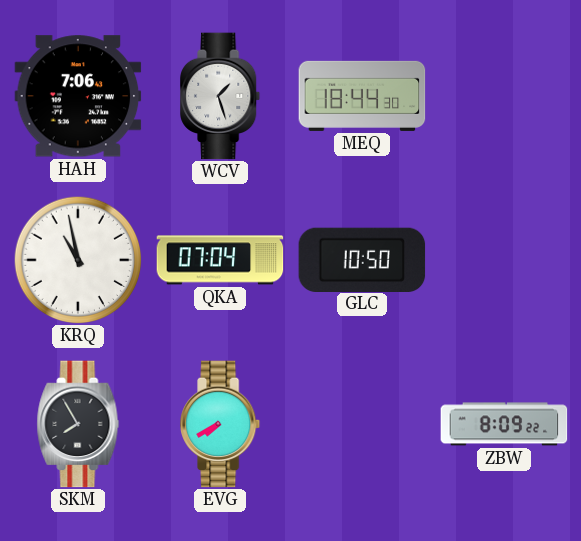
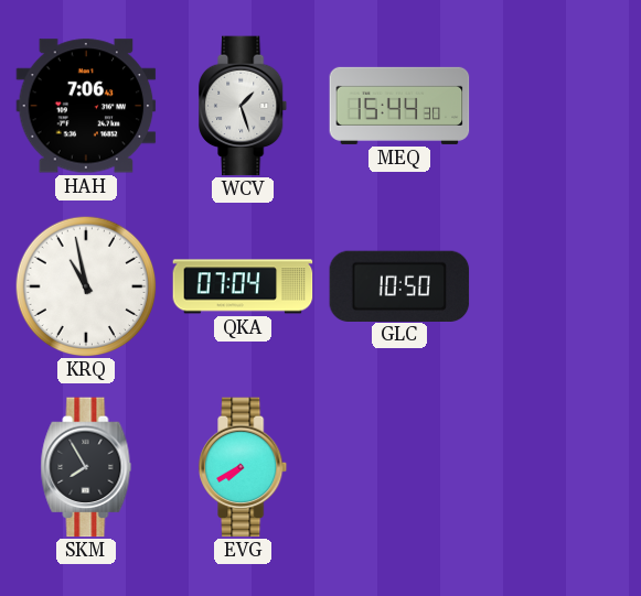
MEQ: 18:44 -> 15:44 (399, 106)
ZBW: 8:09 -> none (504, 424)
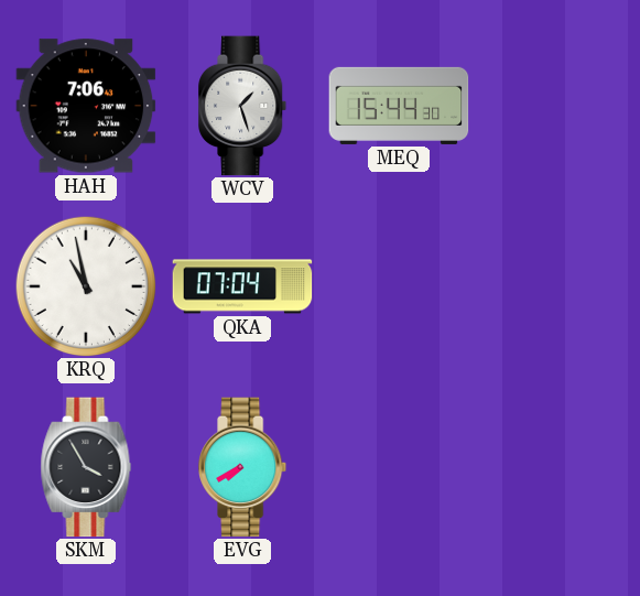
GLC: 10:50 -> none (399, 285)
SKM: 7:55 -> 3:55 (86, 467)
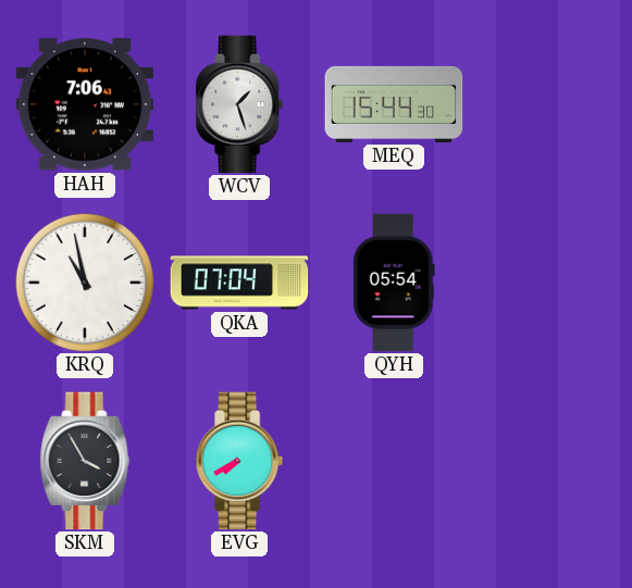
QYH: none -> 05:54 (394, 283)
